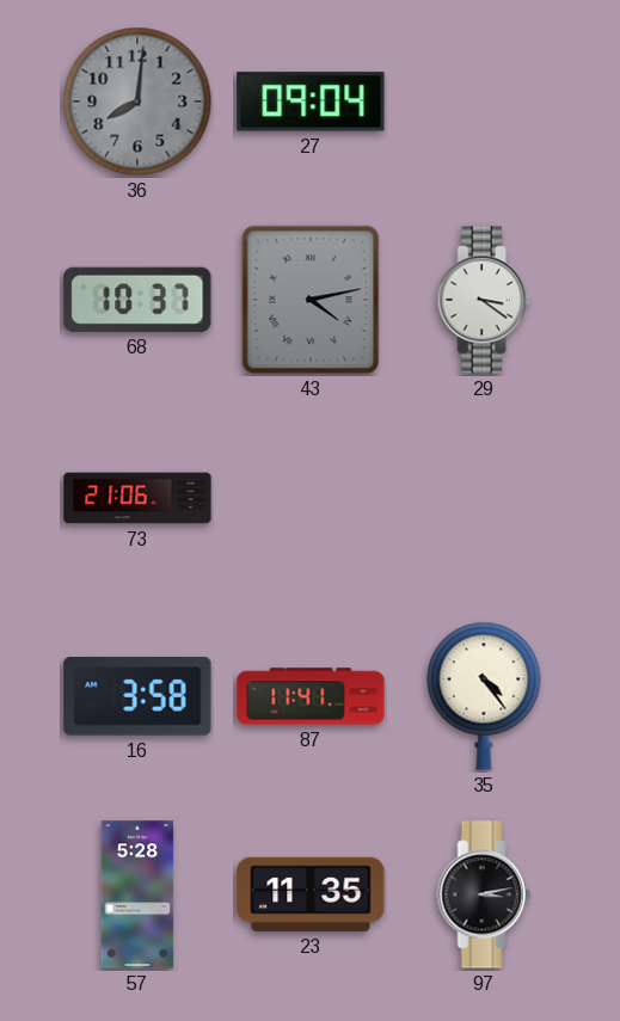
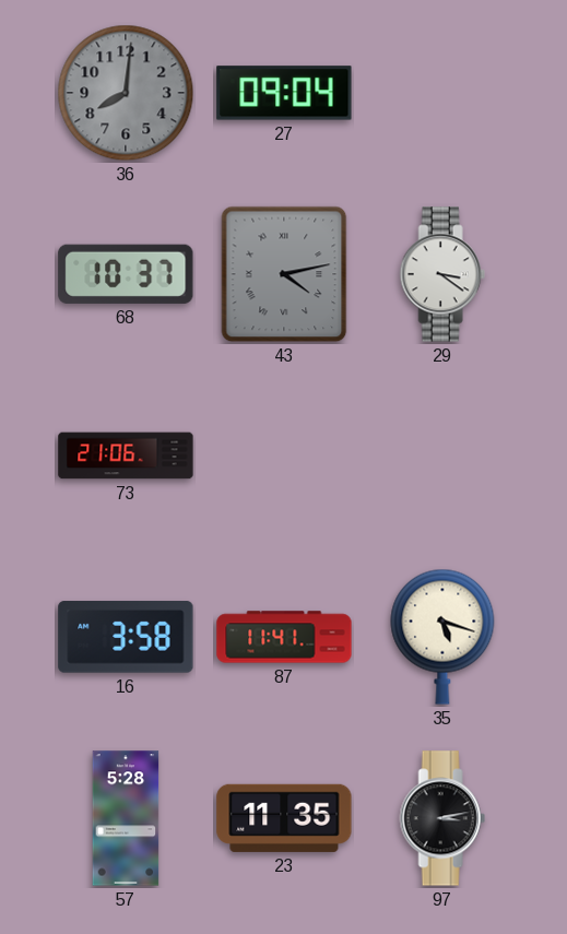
35: 4:24 -> 5:18 (442, 637)
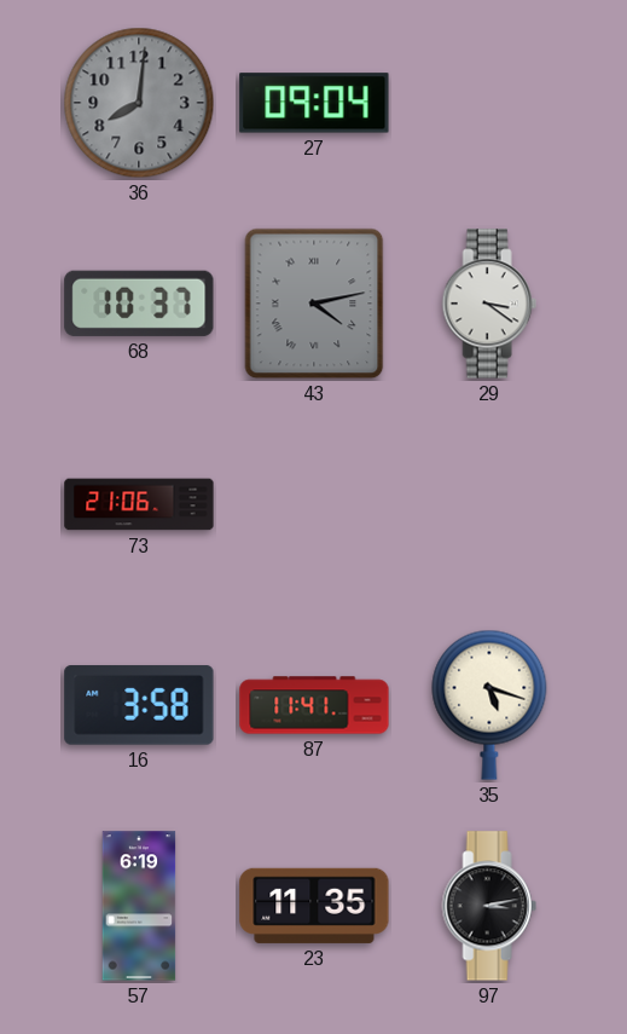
57: 5:28 -> 6:19 (139, 906)
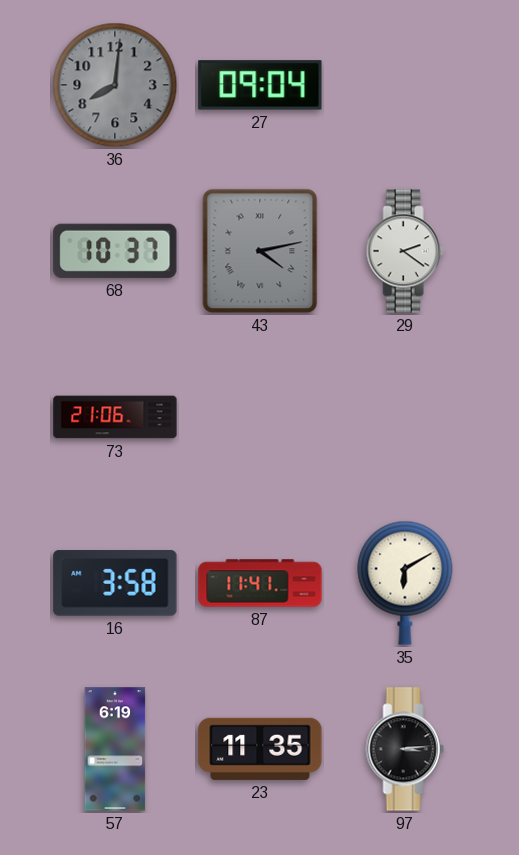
29: 3:21 -> 2:21 (405, 251)
35: 5:18 -> 6:10 (405, 583)
97: 3:13 -> 3:14 (405, 749)
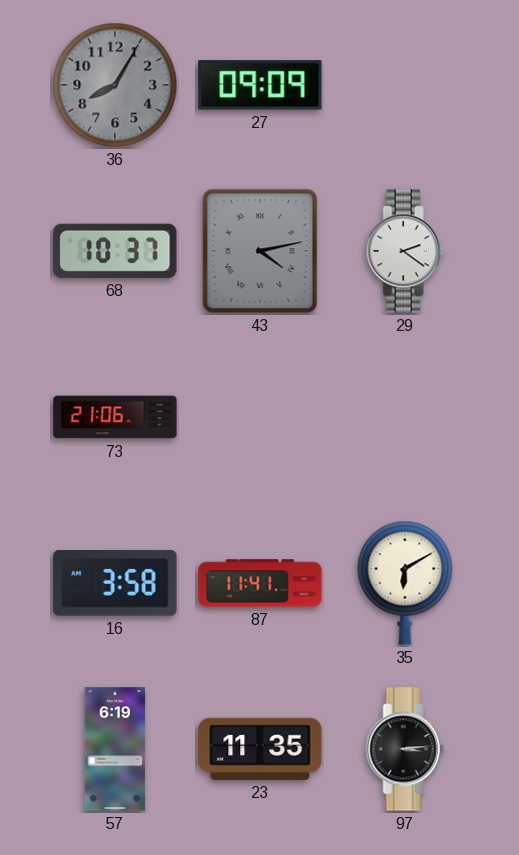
36: 8:01 -> 8:05 (115, 85)
27: 09:04 -> 09:09 (260, 85)
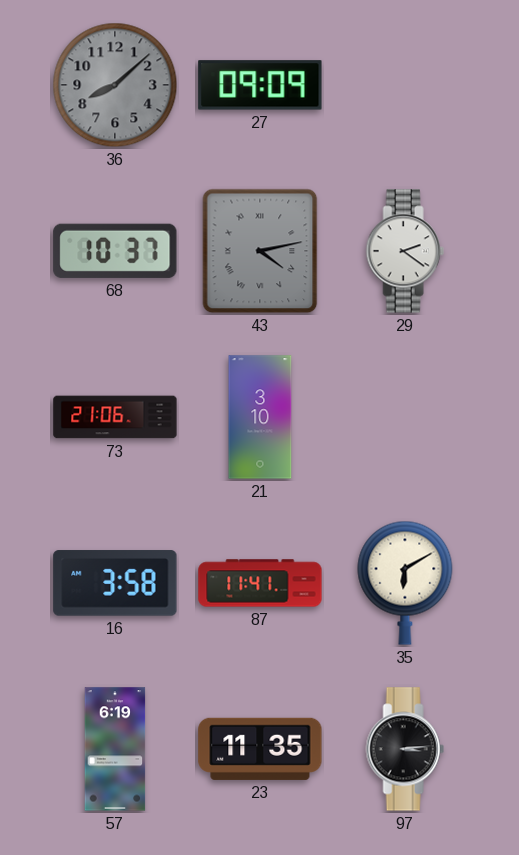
36: 8:05 -> 8:08 (115, 85)
21: none -> 3:10 (260, 417)
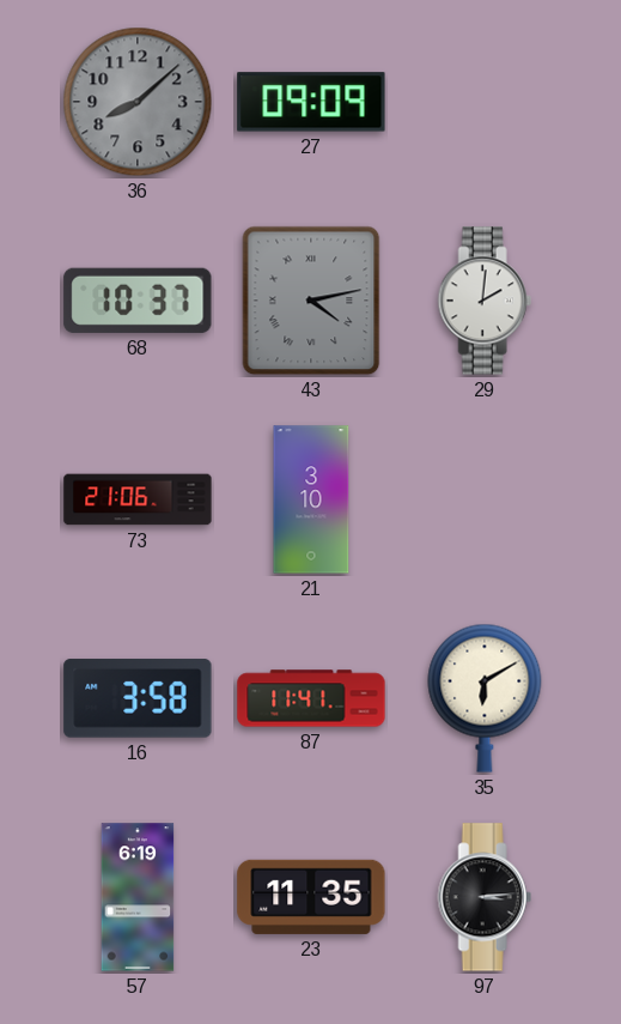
29: 2:21 -> 2:01 (485, 301)
